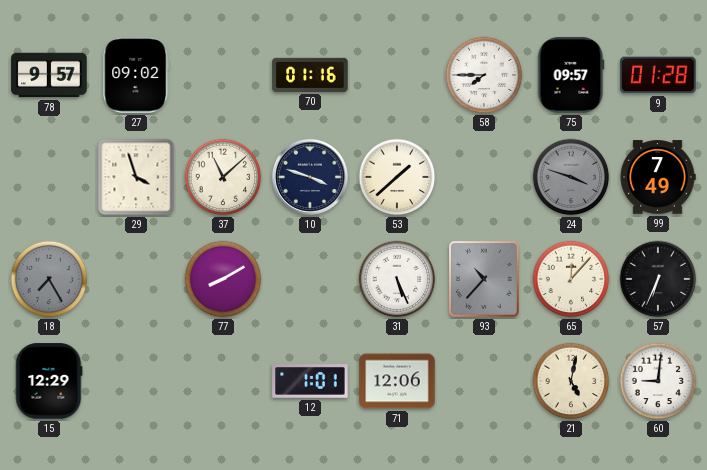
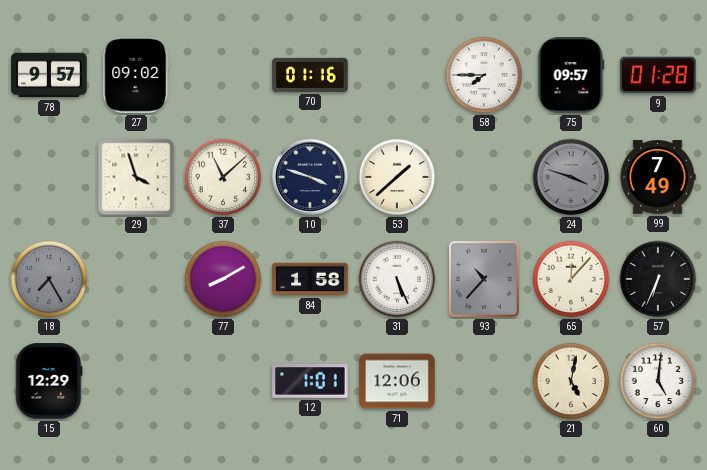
84: none -> 1:58 (310, 279)
60: 9:01 -> 5:01 (658, 381)
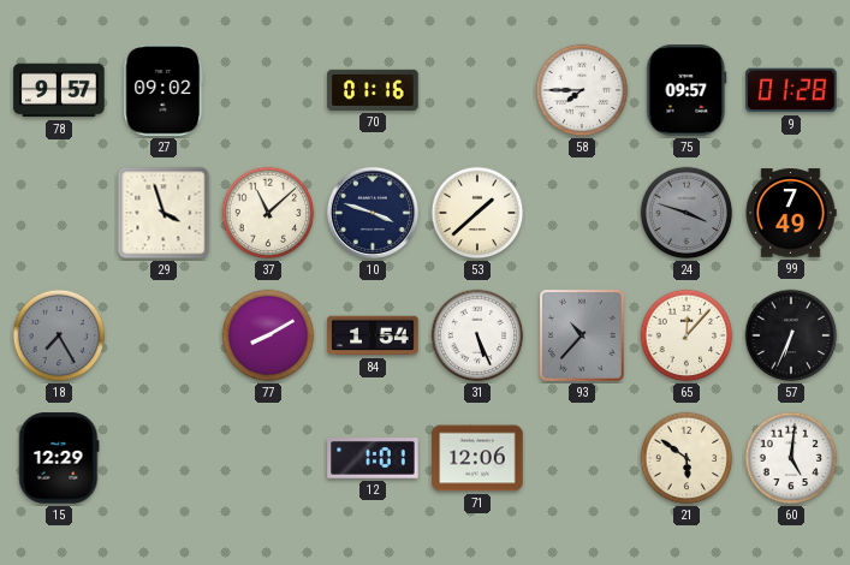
84: 1:58 -> 1:54 (373, 335)
21: 5:02 -> 5:51 (686, 458)
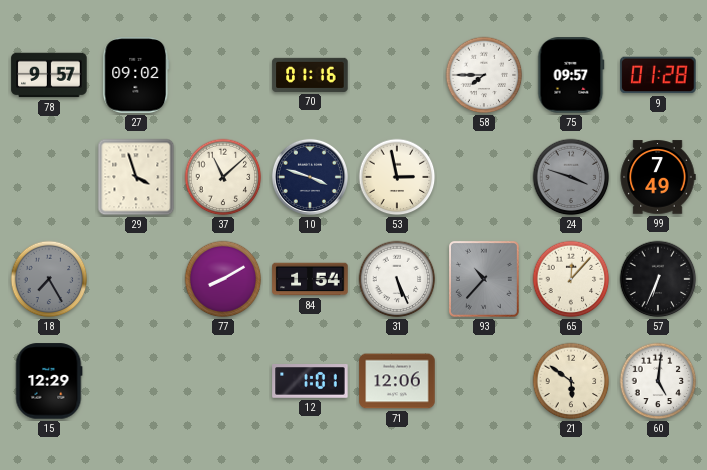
53: 1:38 -> 2:58 (397, 177)
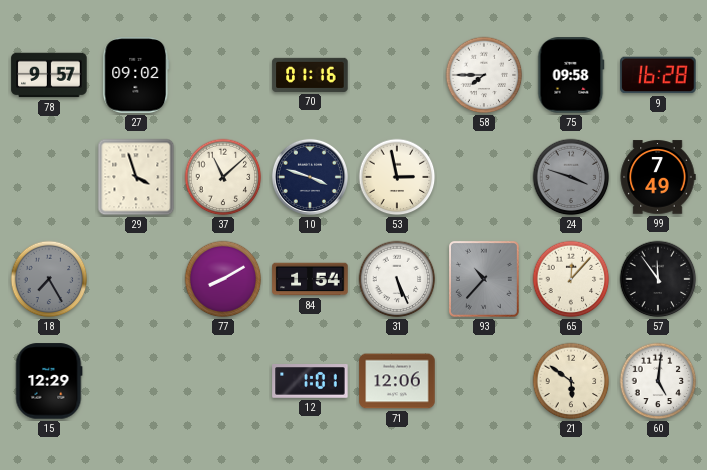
75: 09:57 -> 09:58 (571, 75)
9: 01:28 -> 16:28 (658, 75)
57: 6:34 -> 11:54 (658, 279)
